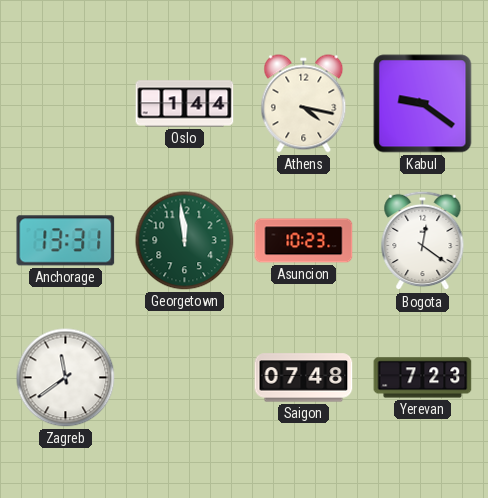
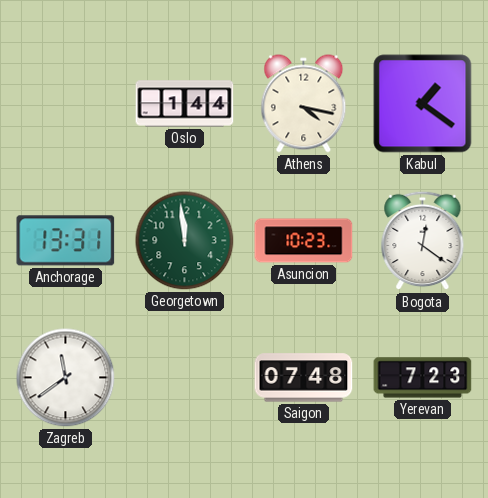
Kabul: 9:21 -> 1:21 (423, 104)
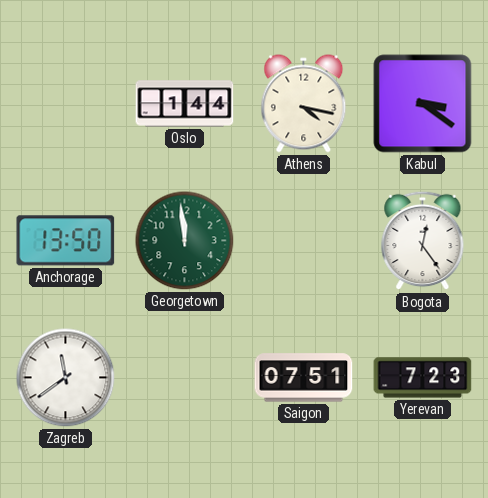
Kabul: 1:21 -> 3:21 (423, 104)
Anchorage: 13:31 -> 13:50 (66, 241)
Asuncion: 10:23 -> none (304, 241)
Bogota: 12:21 -> 12:24 (423, 241)
Saigon: 07:48 -> 07:51 (304, 378)
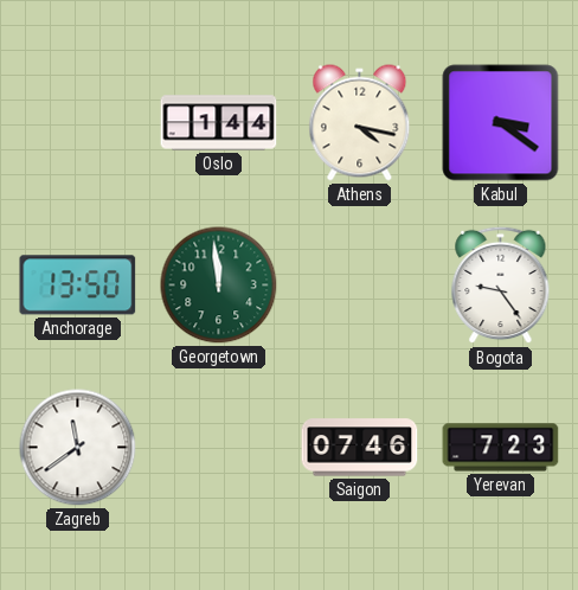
Bogota: 12:24 -> 9:24 (501, 286)
Saigon: 07:51 -> 07:46 (360, 448)
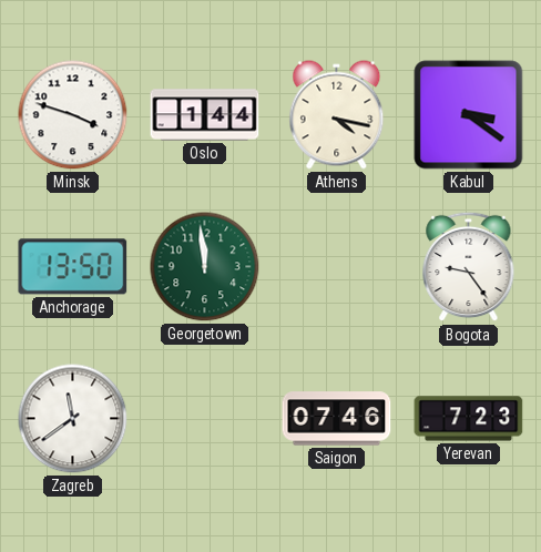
Minsk: none -> 3:48 (73, 115)
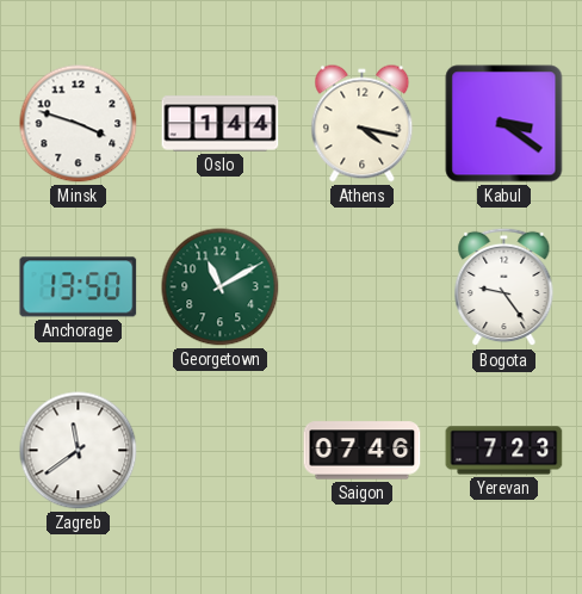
Georgetown: 11:59 -> 11:10 (221, 287)
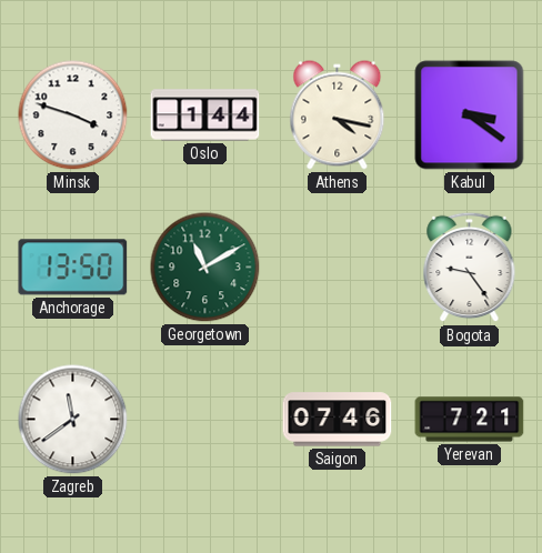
Yerevan: 7:23 -> 7:21 (470, 420)
